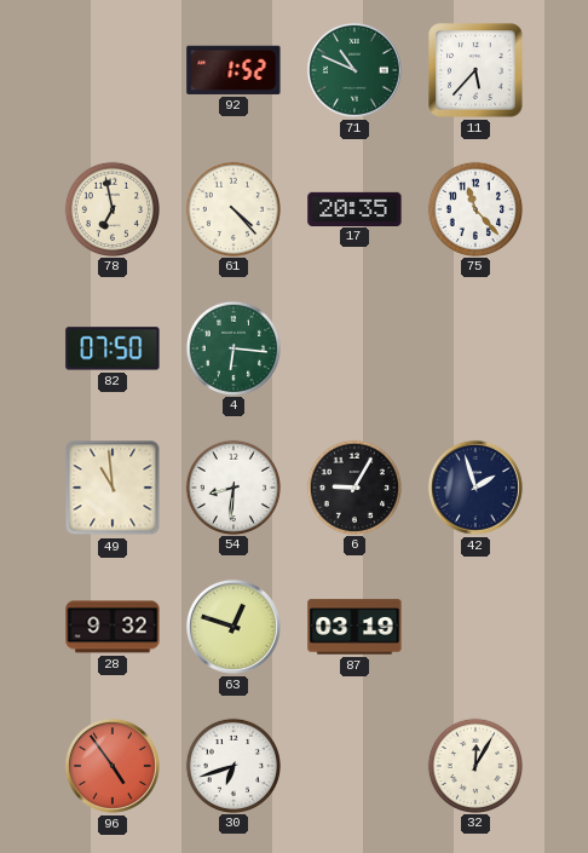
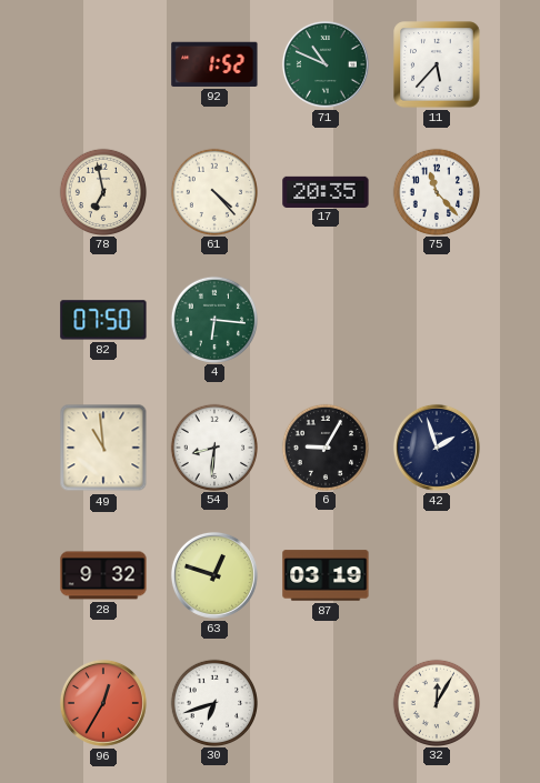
96: 4:54 -> 12:35 (103, 703)
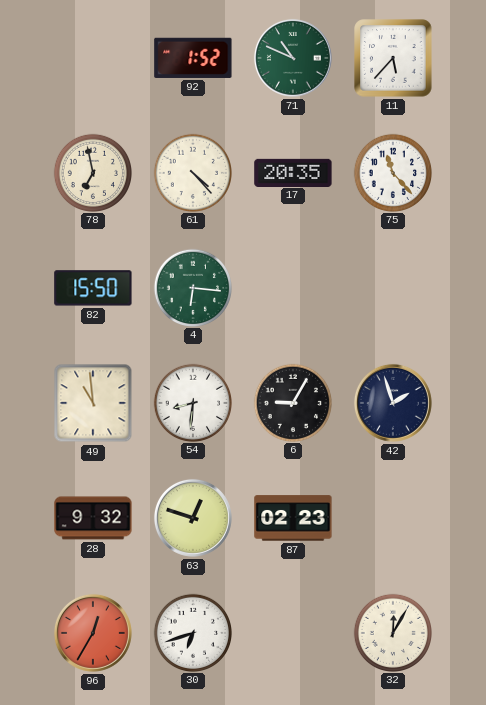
82: 07:50 -> 15:50 (93, 288)
87: 03:19 -> 02:23 (293, 518)
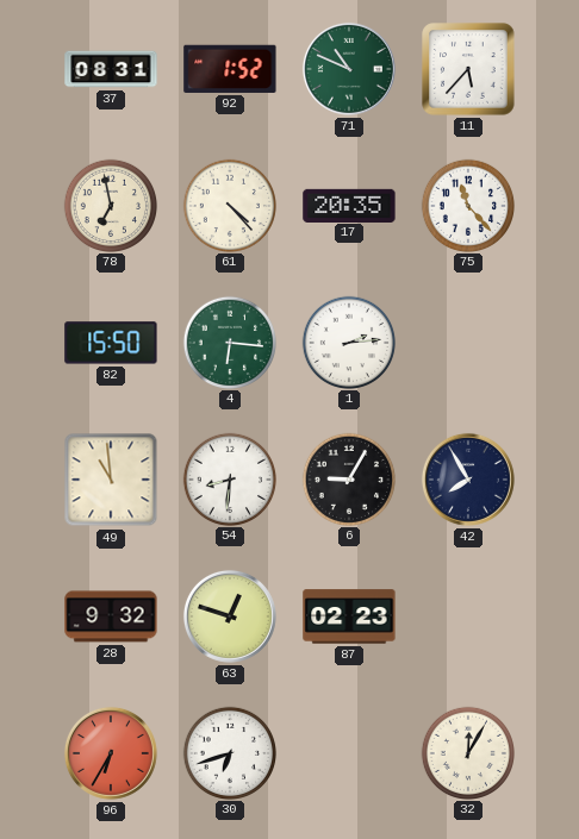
37: none -> 08:31 (111, 69)
1: none -> 2:14 (348, 342)
42: 1:57 -> 7:55 (468, 480)
96: 12:35 -> 6:35 (111, 753)
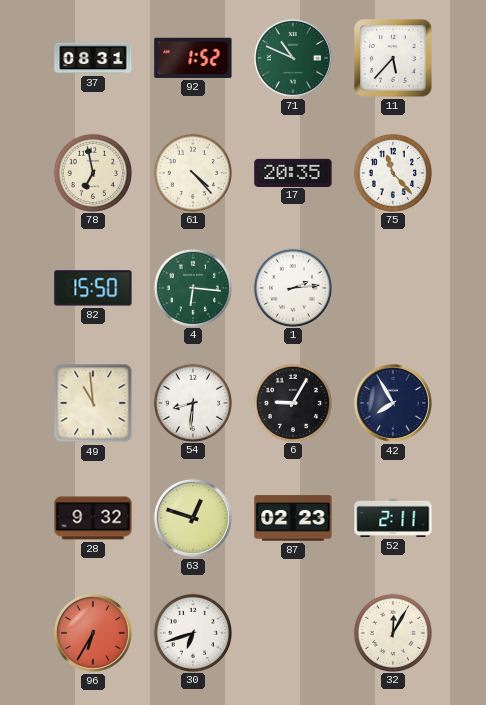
52: none -> 2:11 (393, 518)
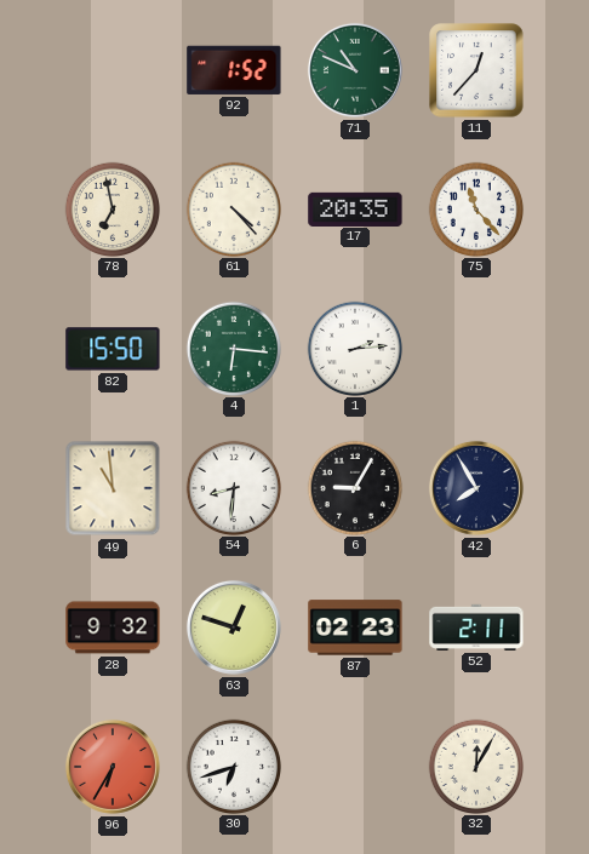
37: 08:31 -> none (93, 58)
11: 5:37 -> 12:37 (476, 70)
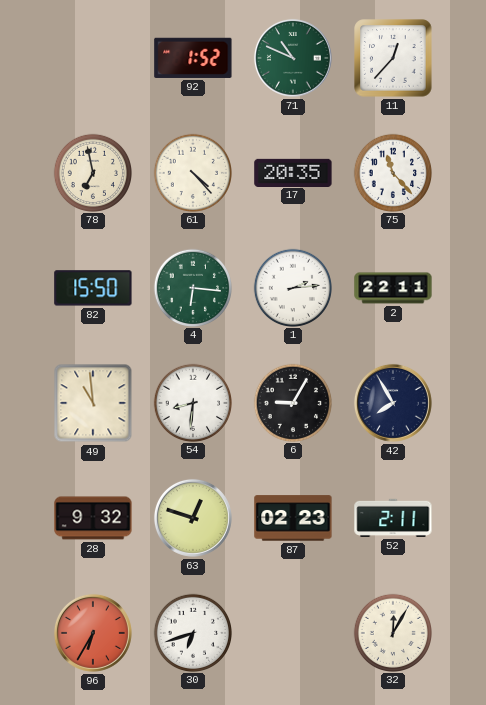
2: none -> 22:11 (393, 288)
